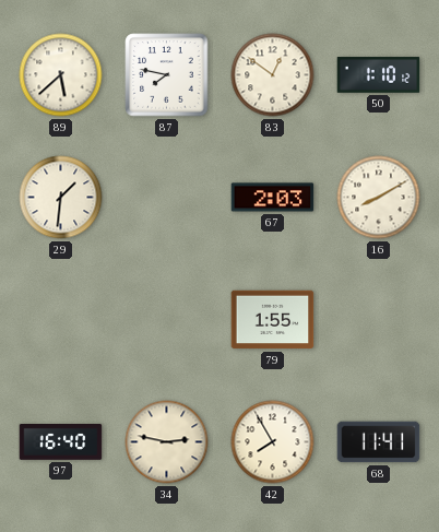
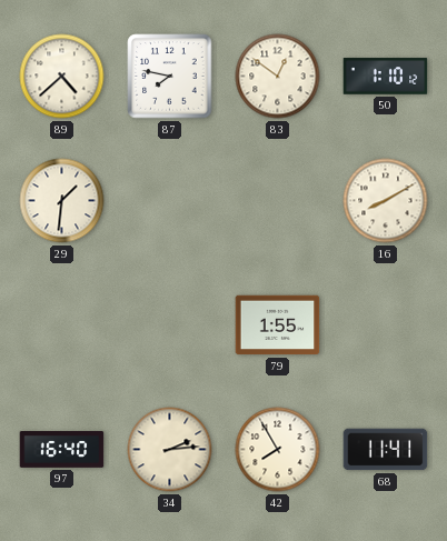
89: 5:38 -> 4:38 (62, 77)
67: 2:03 -> none (273, 198)
34: 2:47 -> 2:14 (170, 450)
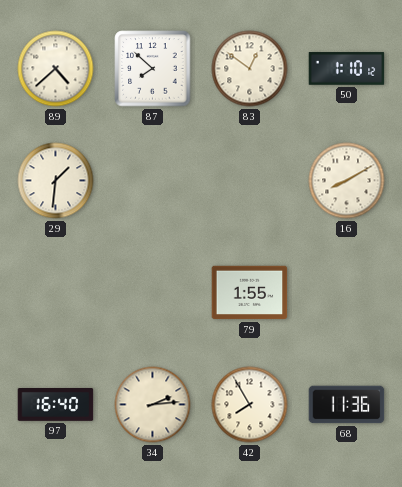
87: 7:47 -> 7:52 (153, 69)
68: 11:41 -> 11:36 (347, 405)
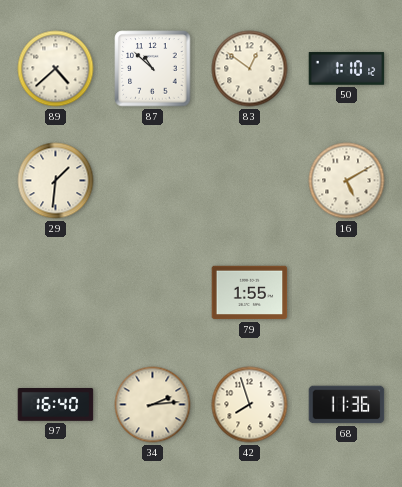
87: 7:52 -> 10:52 (153, 69)
16: 8:10 -> 5:10 (347, 181)
42: 7:55 -> 7:57 (250, 405)
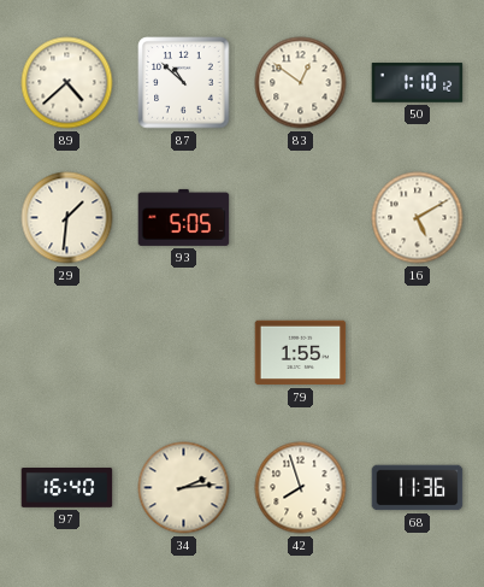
93: none -> 5:05 (184, 217)
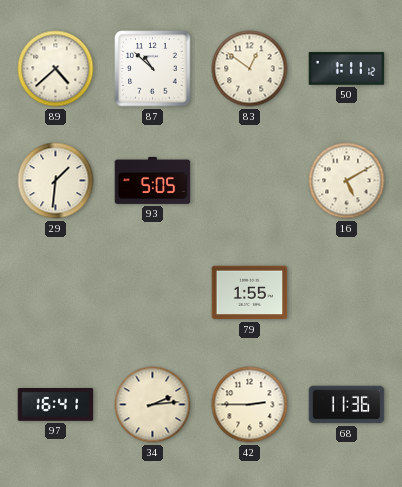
50: 1:10 -> 1:11 (347, 69)
97: 16:40 -> 16:41 (56, 405)
42: 7:57 -> 2:45 (250, 405)
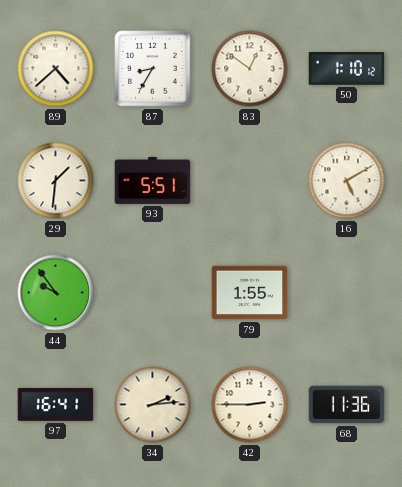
87: 10:52 -> 8:35 (153, 69)
50: 1:11 -> 1:10 (347, 69)
93: 5:05 -> 5:51 (153, 180)
44: none -> 9:54 (56, 293)
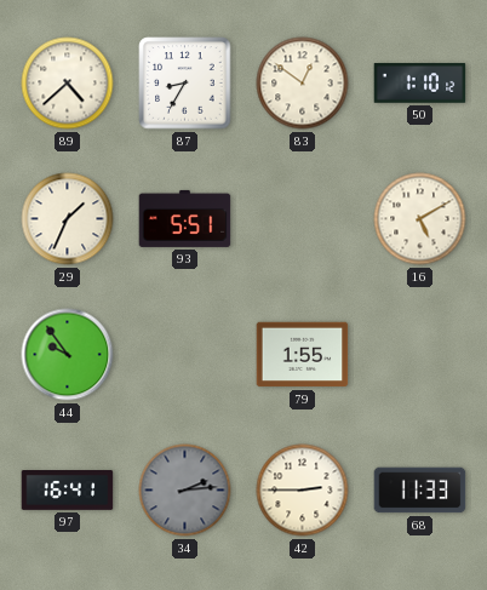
29: 1:31 -> 1:34 (68, 219)
34 dial: cream -> grey (185, 491)
68: 11:36 -> 11:33 (420, 491)
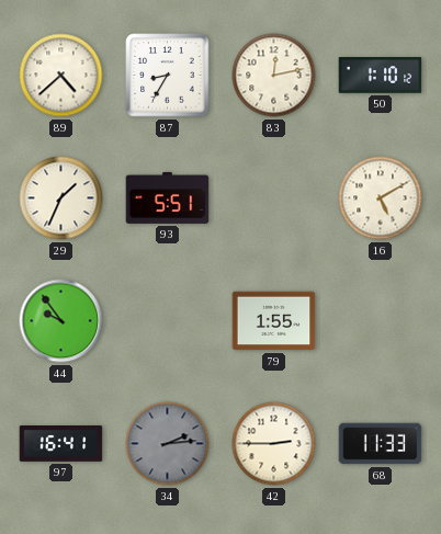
83: 12:51 -> 12:13 (274, 76)
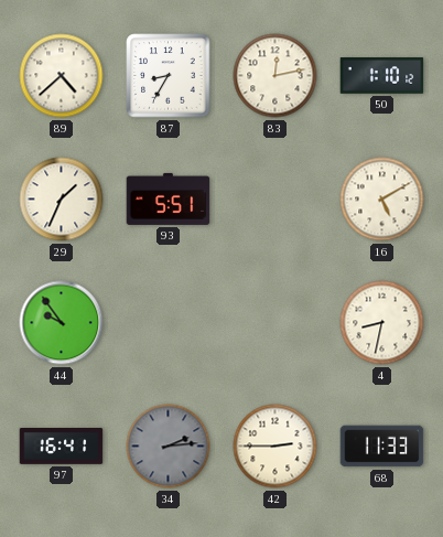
79: 1:55 -> none (274, 321)
4: none -> 8:32 (382, 323)
